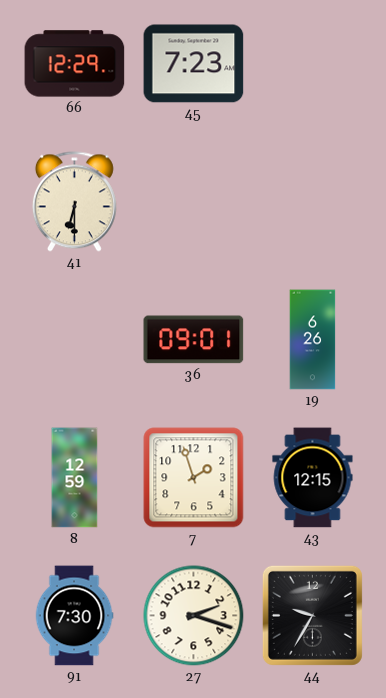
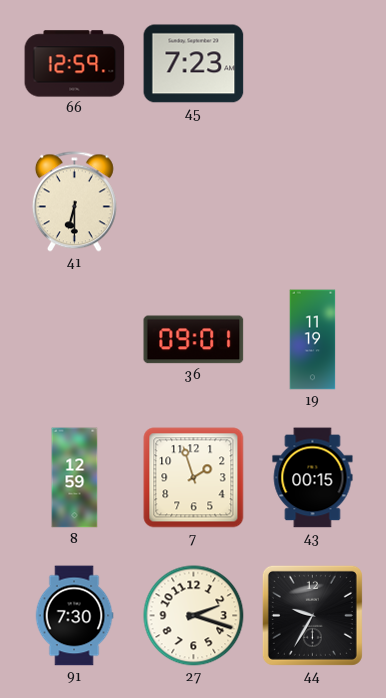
66: 12:29 -> 12:59 (75, 64)
19: 6:26 -> 11:19 (313, 340)
43: 12:15 -> 00:15 (313, 478)
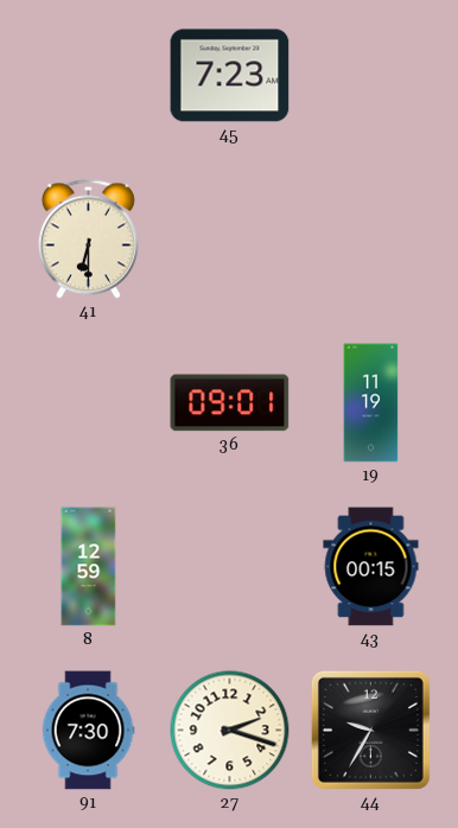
66: 12:59 -> none (75, 64)
7: 1:57 -> none (194, 478)
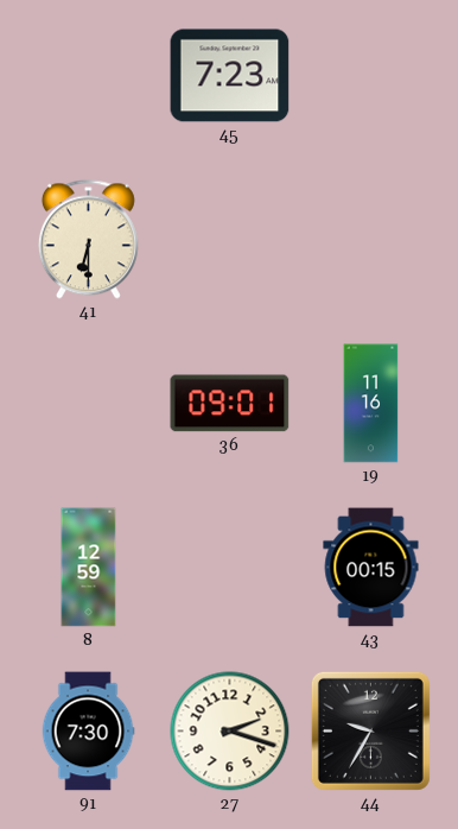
19: 11:19 -> 11:16 (371, 404)
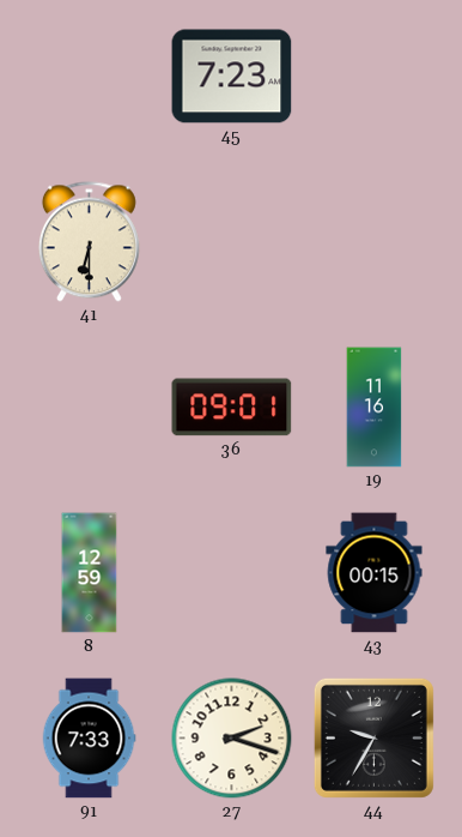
91: 7:30 -> 7:33 (89, 739)
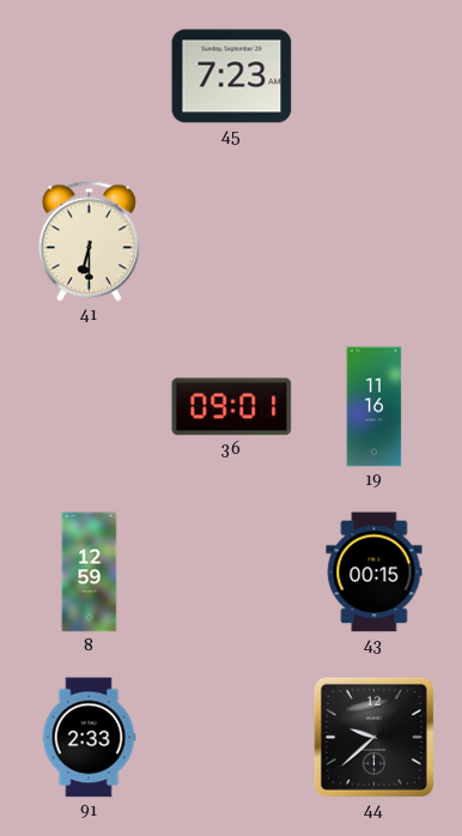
91: 7:33 -> 2:33 (89, 738)
27: 2:18 -> none (232, 739)
44: 9:35 -> 9:38 (373, 737)
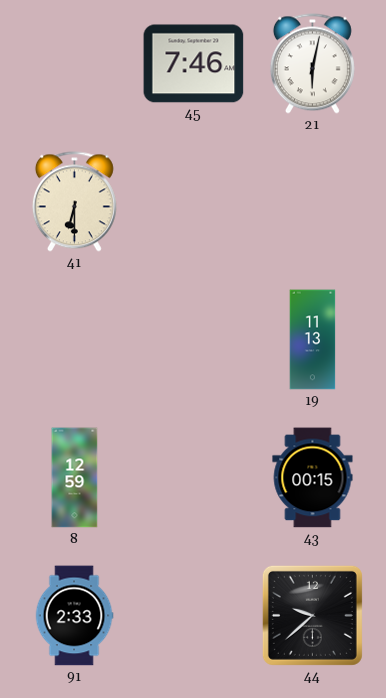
45: 7:23 -> 7:46 (194, 64)
21: none -> 6:02 (312, 64)
36: 09:01 -> none (232, 407)
19: 11:16 -> 11:13 (313, 340)
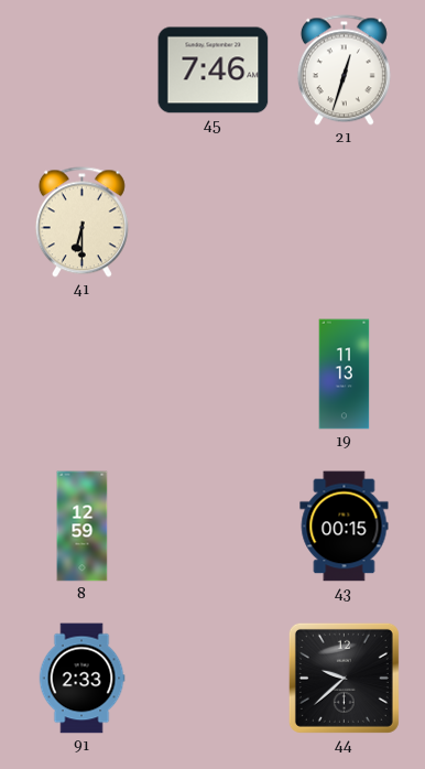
21: 6:02 -> 12:33 (344, 71)
